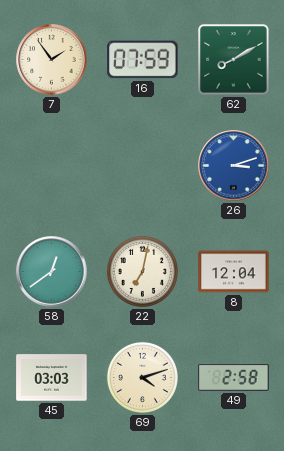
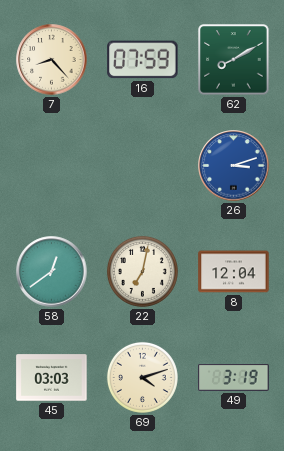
7: 1:54 -> 8:23 (52, 60)
49: 2:58 -> 3:19 (234, 378)
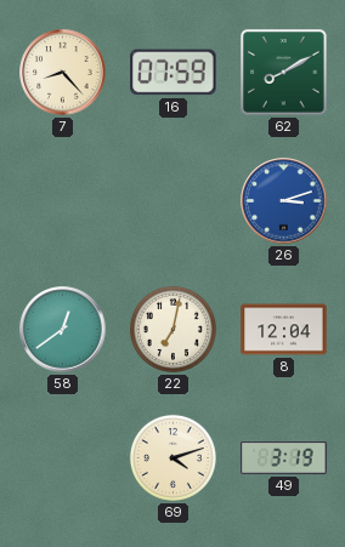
45: 03:03 -> none (52, 378)
